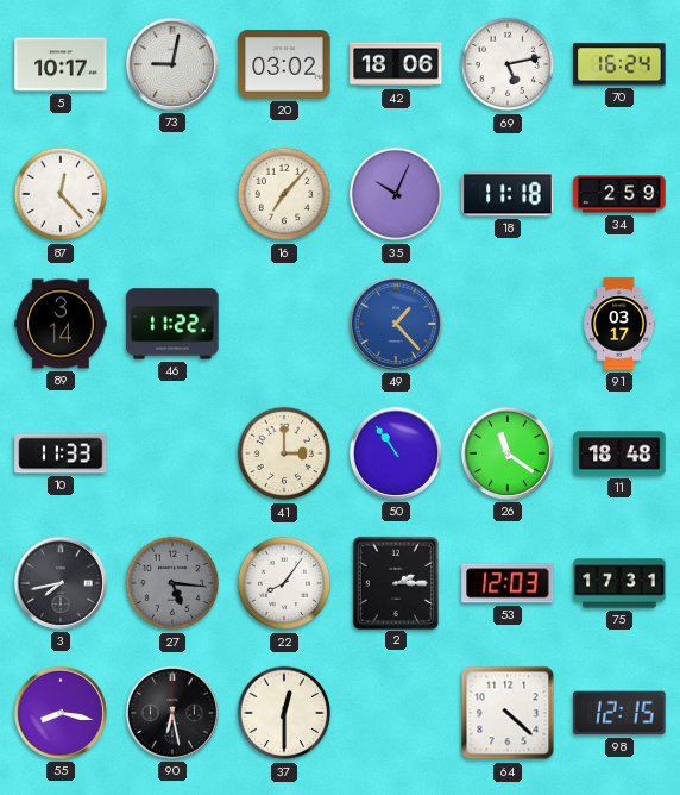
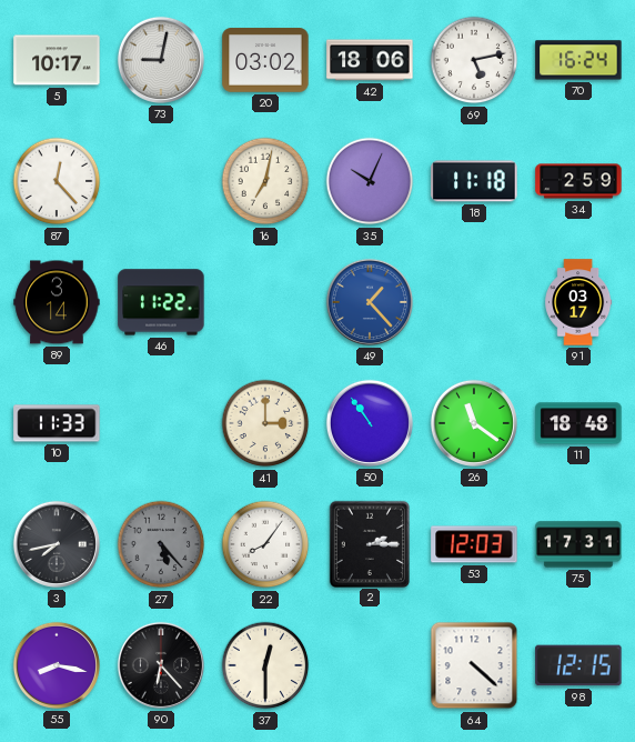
16: 7:07 -> 7:02 (265, 181)
27: 5:16 -> 5:23 (161, 544)
90: 6:28 -> 6:23 (161, 665)
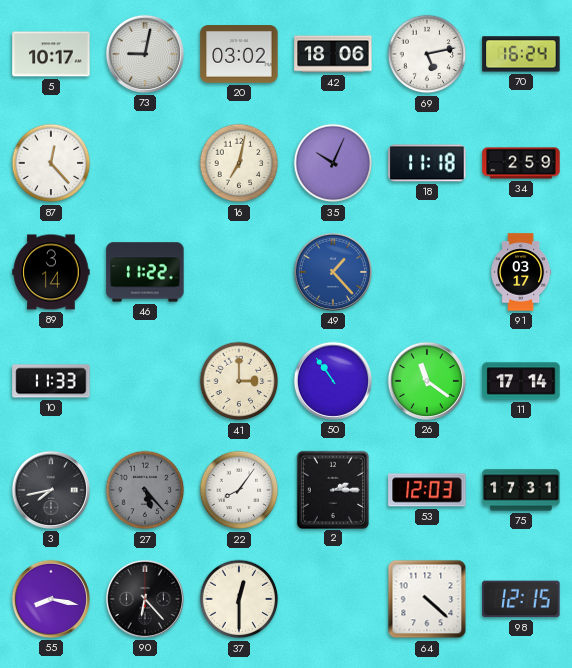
11: 18:48 -> 17:14 (521, 381)
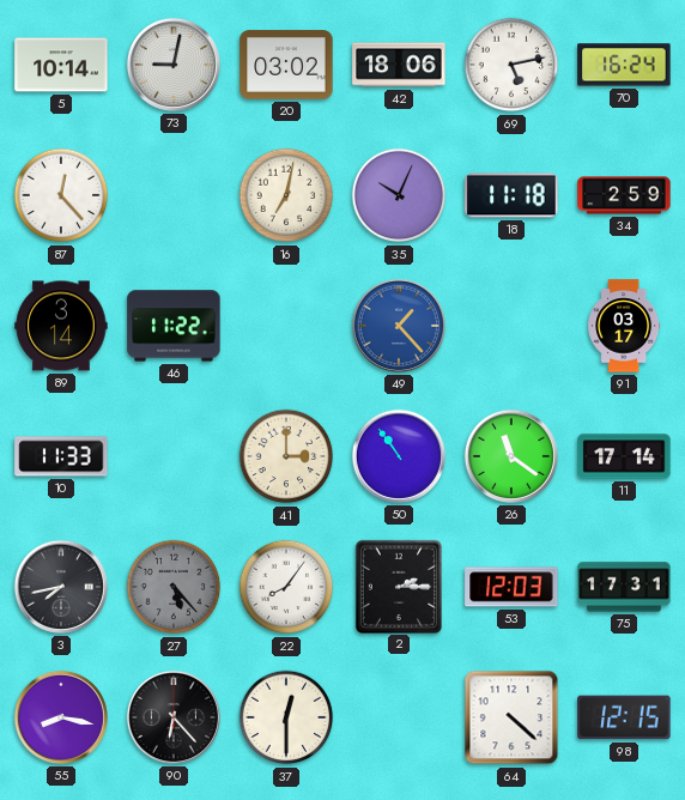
5: 10:17 -> 10:14 (61, 65)
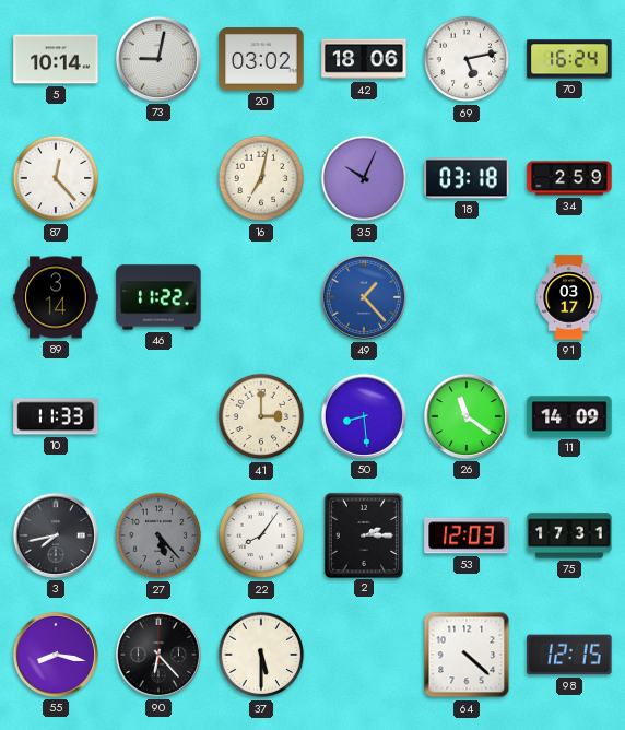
18: 11:18 -> 03:18 (467, 178)
50: 10:54 -> 8:29 (364, 416)
11: 17:14 -> 14:09 (569, 416)
37: 12:30 -> 5:30 (261, 655)
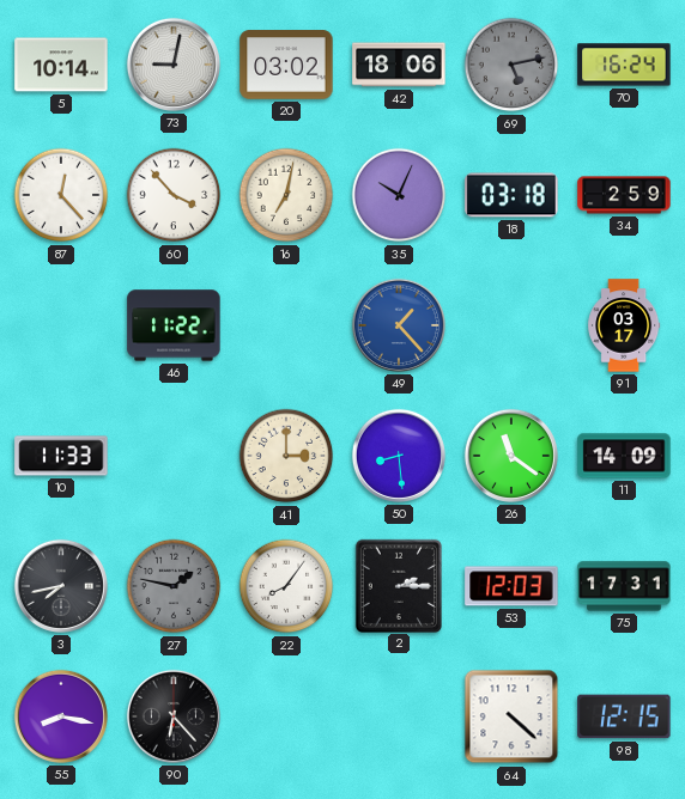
69 dial: white -> grey (511, 65)
60: none -> 3:53 (174, 195)
89: 3:14 -> none (56, 297)
27: 5:23 -> 1:47 (174, 586)
37: 5:30 -> none (261, 655)
